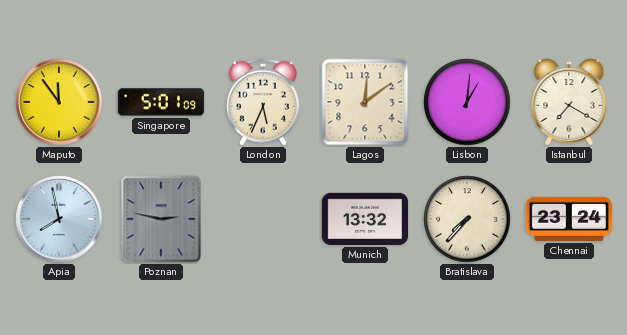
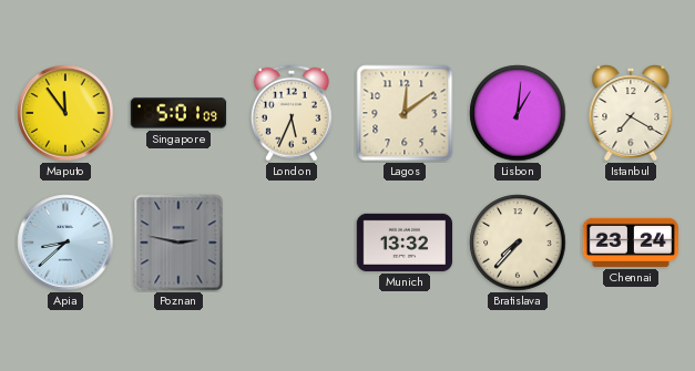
Apia: 7:58 -> 8:38 (65, 243)
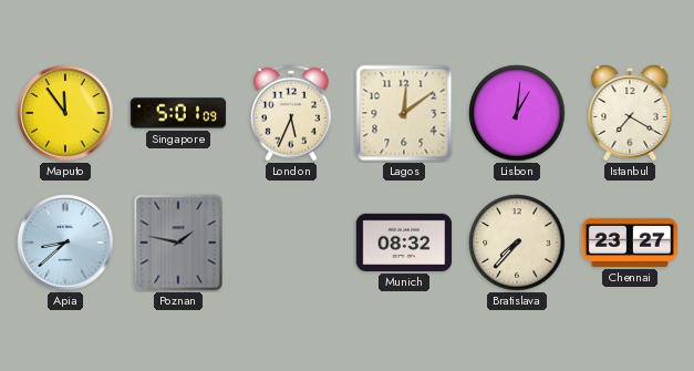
Poznan: 2:47 -> 1:47 (178, 243)
Munich: 13:32 -> 08:32 (404, 243)
Chennai: 23:24 -> 23:27 (629, 243)
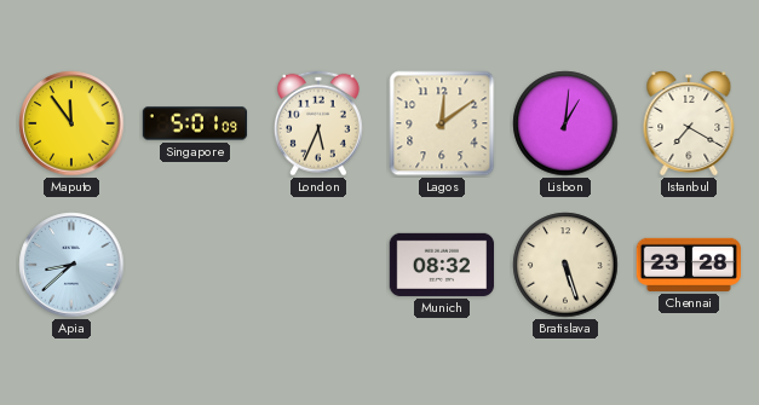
Poznan: 1:47 -> none (178, 243)
Bratislava: 7:37 -> 5:27 (565, 265)
Chennai: 23:27 -> 23:28 (688, 265)
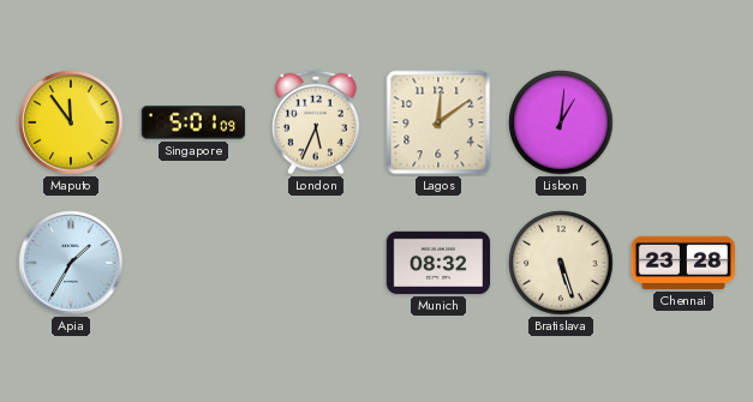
Istanbul: 7:20 -> none (689, 125)
Apia: 8:38 -> 1:35 (71, 263)
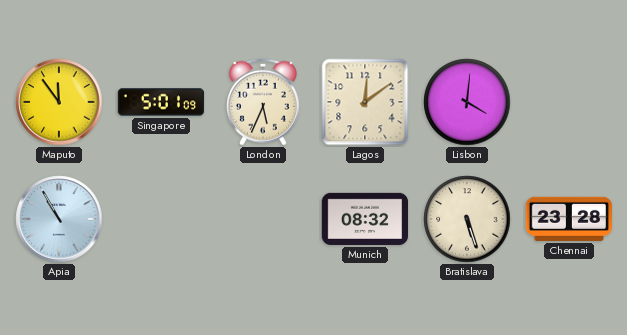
Lisbon: 1:01 -> 4:01 (467, 102)
Apia: 1:35 -> 10:55 (59, 219)
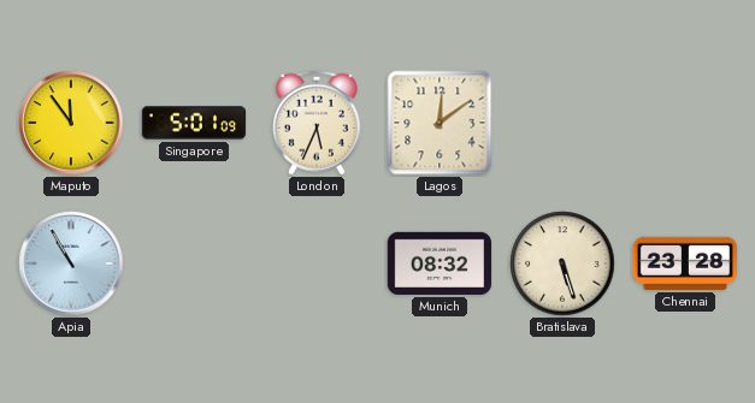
Lisbon: 4:01 -> none (467, 102)
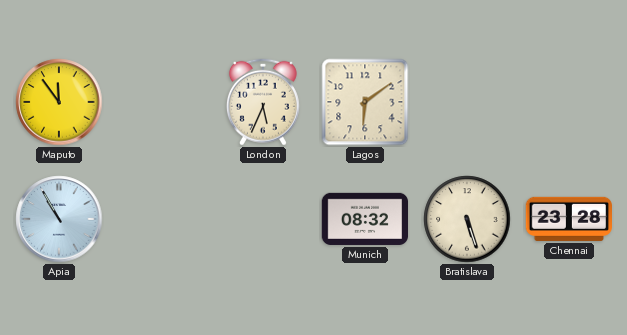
Singapore: 5:01 -> none (194, 123)
Lagos: 12:09 -> 6:09 (365, 102)
